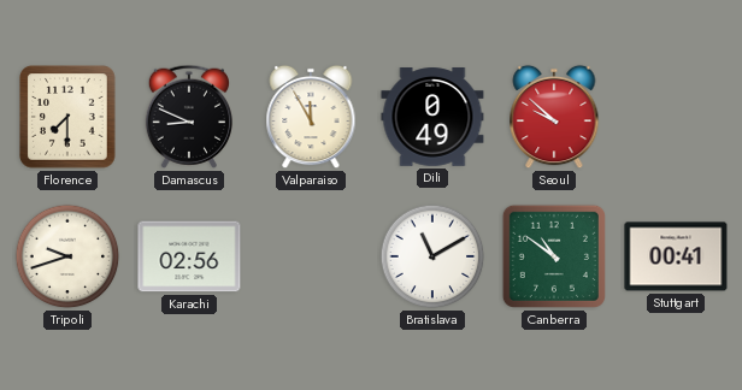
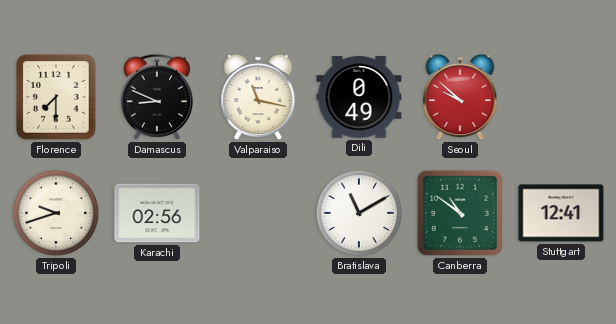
Valparaiso: 11:55 -> 11:17 (258, 97)
Stuttgart: 00:41 -> 12:41 (561, 213)
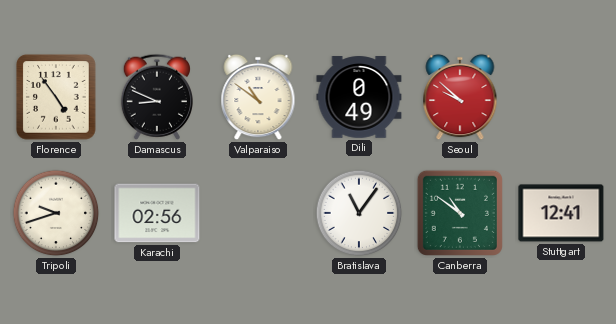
Florence: 7:30 -> 4:54 (56, 97)
Valparaiso: 11:17 -> 10:51 (258, 97)
Bratislava: 11:10 -> 11:06 (359, 213)
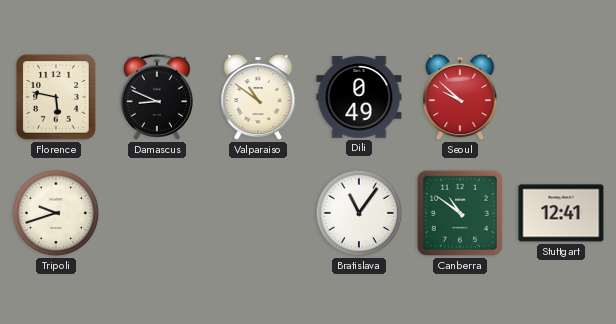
Florence: 4:54 -> 5:47 (56, 97)
Karachi: 02:56 -> none (157, 213)
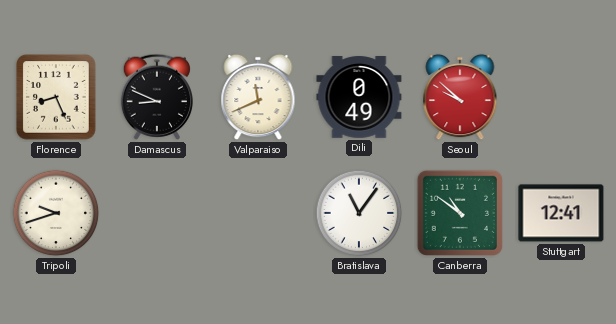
Florence: 5:47 -> 8:26 (56, 97)
Valparaiso: 10:51 -> 11:41 (258, 97)
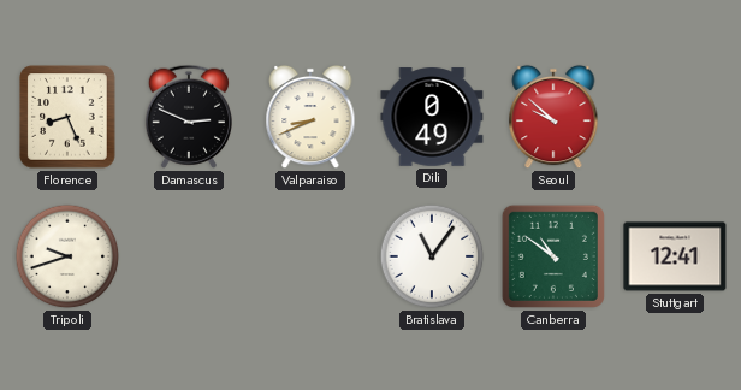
Damascus: 8:49 -> 2:49 (188, 117)
Valparaiso: 11:41 -> 8:41 (310, 117)
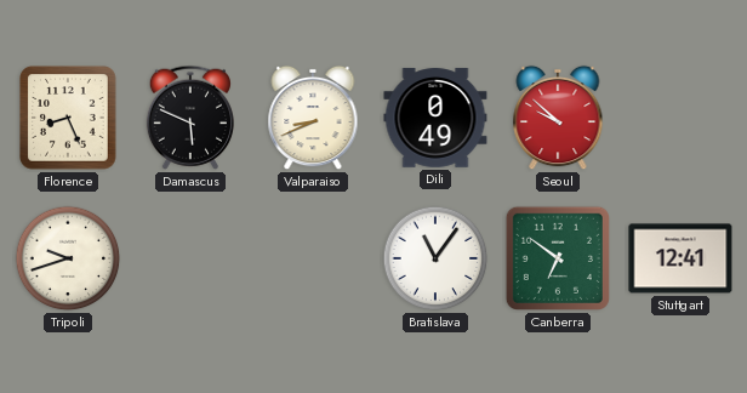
Damascus: 2:49 -> 5:49 (189, 118)
Canberra: 10:51 -> 6:51 (558, 258)
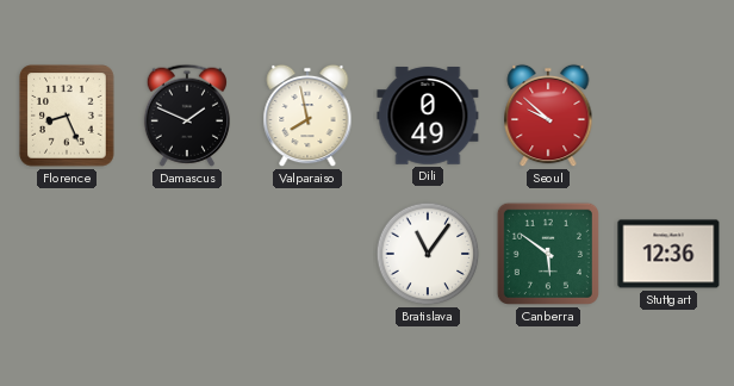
Damascus: 5:49 -> 1:49 (186, 116)
Valparaiso: 8:41 -> 7:58 (307, 116)
Tripoli: 9:42 -> none (68, 258)
Canberra: 6:51 -> 5:51 (548, 254)
Stuttgart: 12:41 -> 12:36 (668, 254)
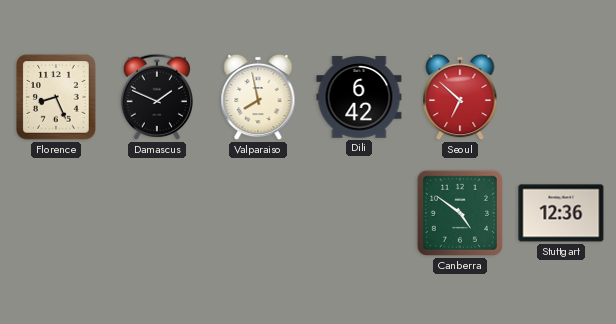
Dili: 0:49 -> 6:42 (359, 97)
Seoul: 9:52 -> 6:52 (460, 97)
Bratislava: 11:06 -> none (428, 254)
Canberra: 5:51 -> 4:51 (460, 213)
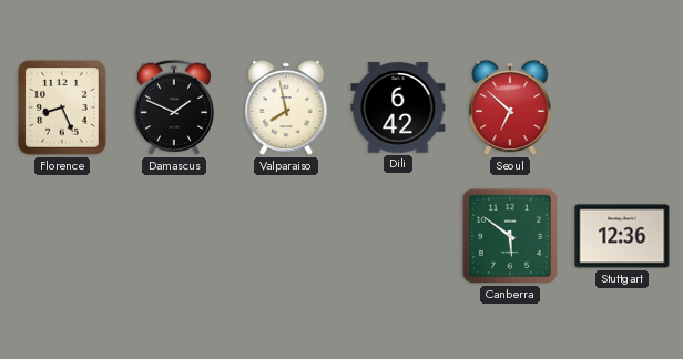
Canberra: 4:51 -> 5:51 (510, 236)
